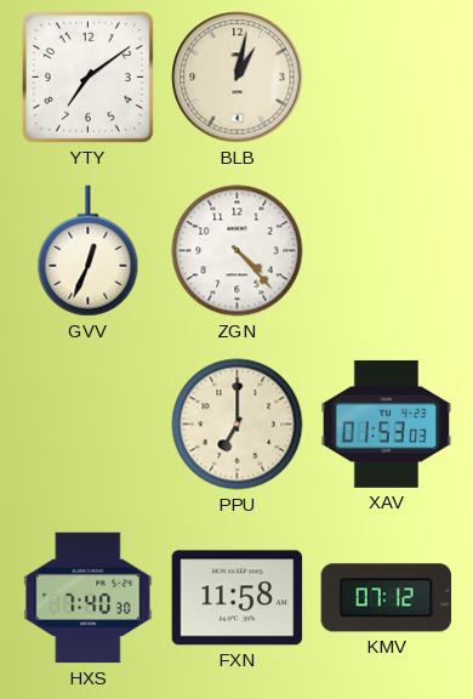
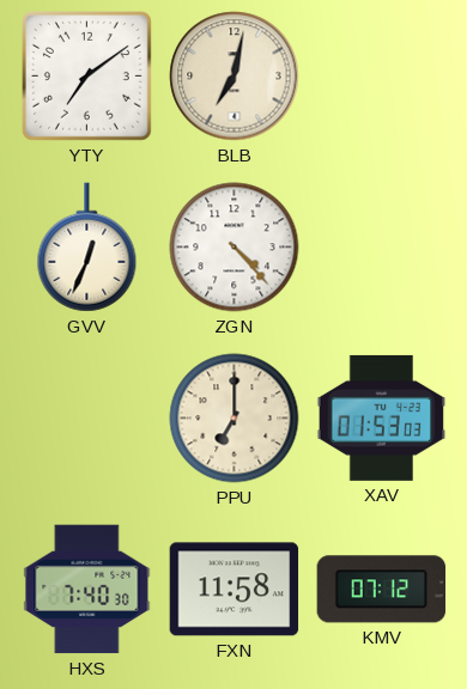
BLB: 1:02 -> 7:02 (235, 77)
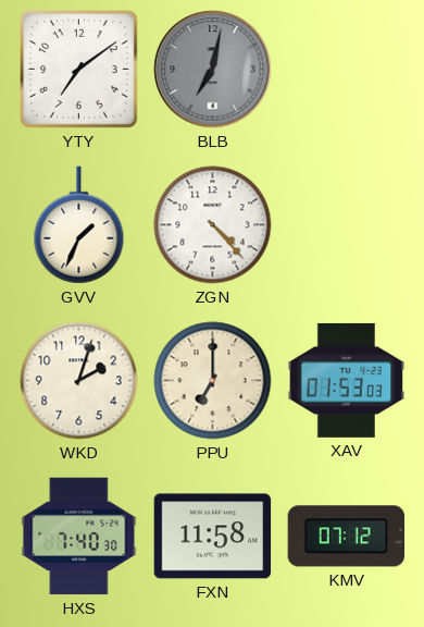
BLB dial: cream -> grey (213, 70)
GVV: 12:34 -> 1:34 (79, 225)
WKD: none -> 2:03 (79, 381)
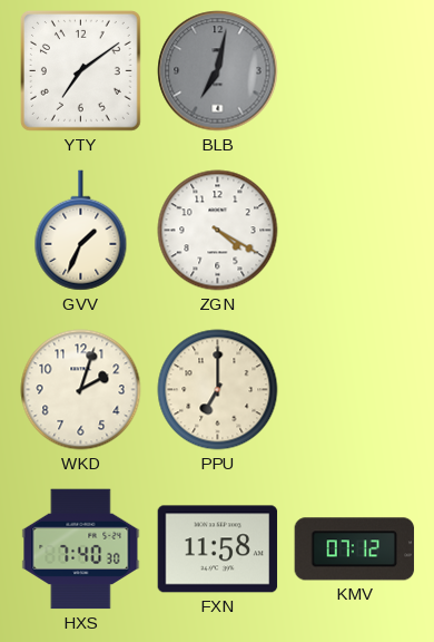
ZGN: 4:23 -> 4:20 (218, 231)
XAV: 01:53 -> none (347, 380)
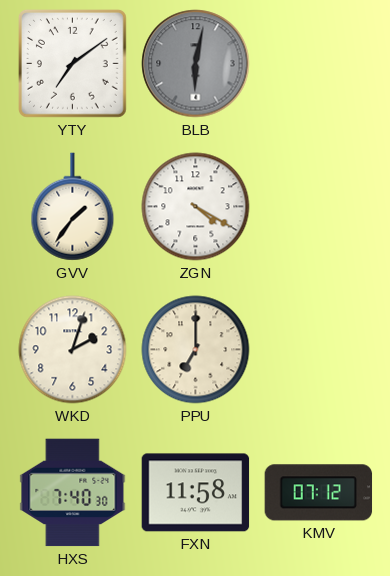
BLB: 7:02 -> 6:02 (196, 64)
GVV: 1:34 -> 1:36 (73, 207)
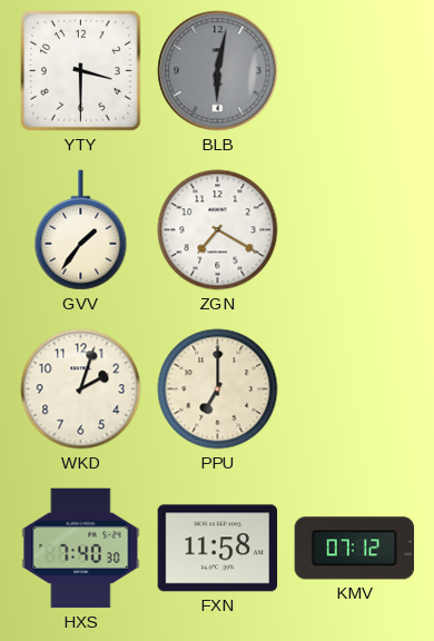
YTY: 7:09 -> 3:30 (81, 71)
ZGN: 4:20 -> 7:20 (218, 230)
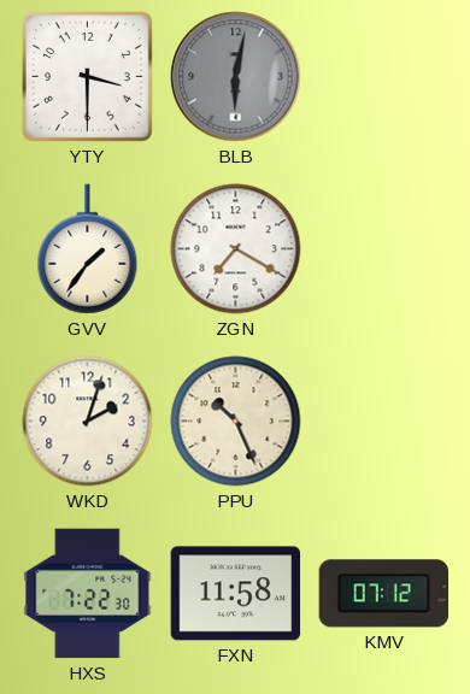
PPU: 7:00 -> 10:26 (236, 422)
HXS: 7:40 -> 7:22 (88, 594)
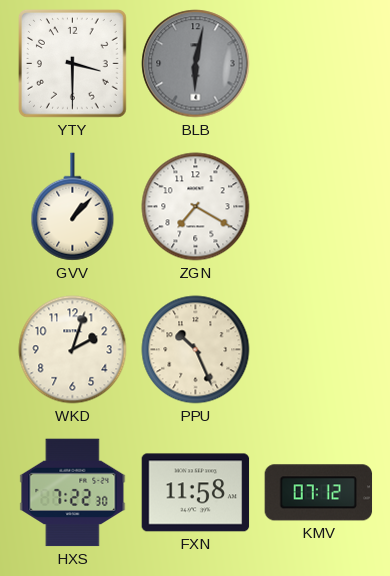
GVV: 1:36 -> 1:07 (73, 207)
